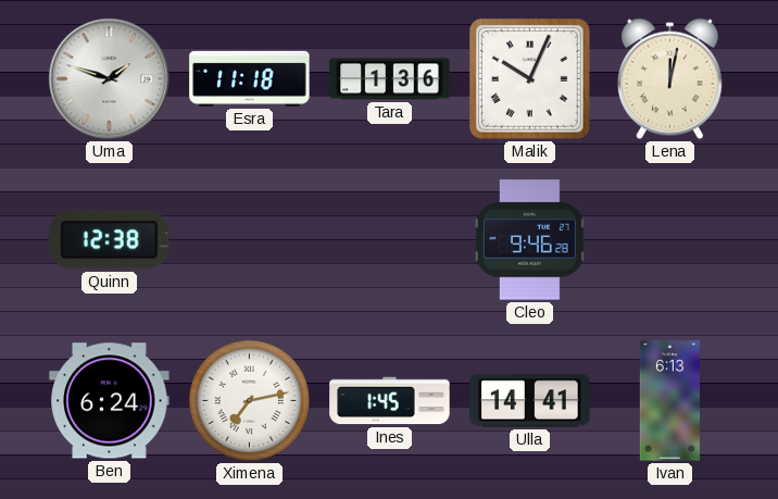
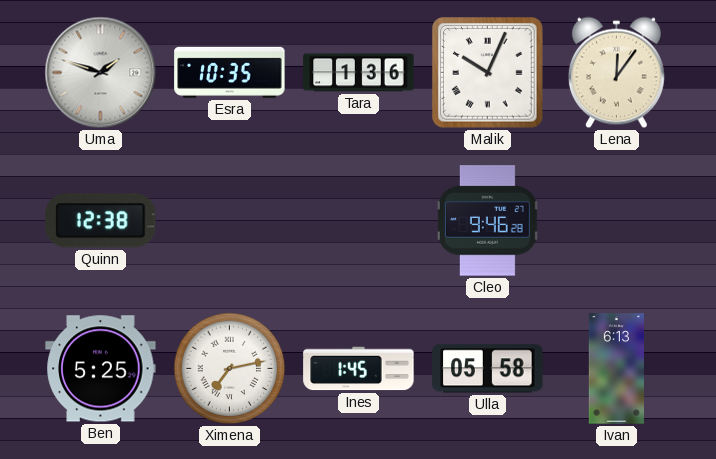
Esra: 11:18 -> 10:35 (230, 72)
Lena: 12:02 -> 12:06 (616, 73)
Ben: 6:24 -> 5:25 (101, 369)
Ulla: 14:41 -> 05:58 (488, 369)
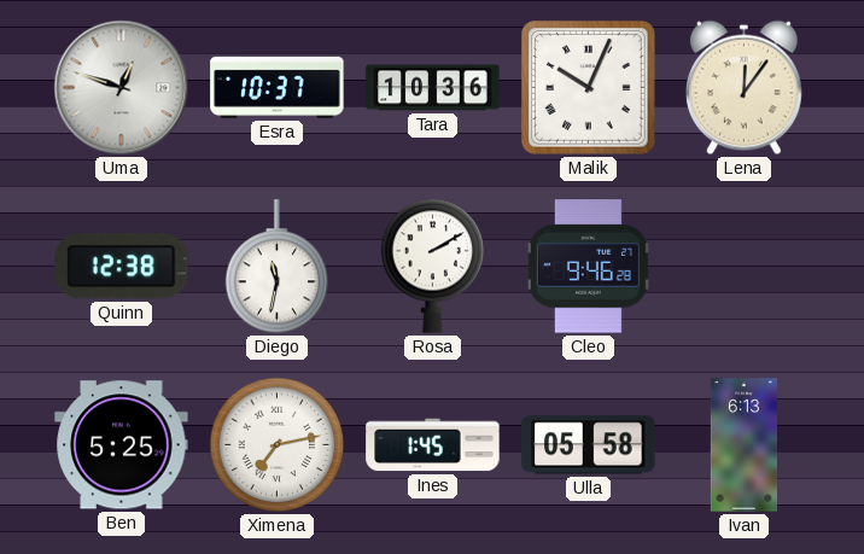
Uma: 1:48 -> 12:48 (122, 88)
Esra: 10:35 -> 10:37 (278, 87)
Tara: 1:36 -> 10:36 (433, 88)
Diego: none -> 11:32 (278, 267)
Rosa: none -> 2:10 (433, 266)
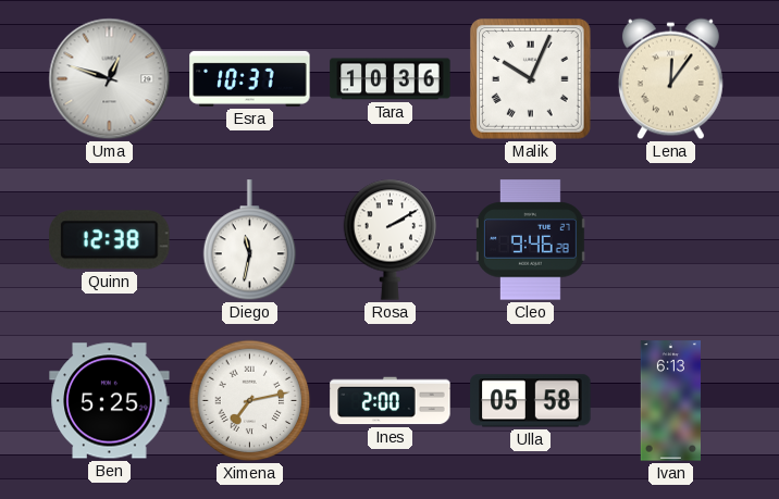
Ines: 1:45 -> 2:00 (391, 401)
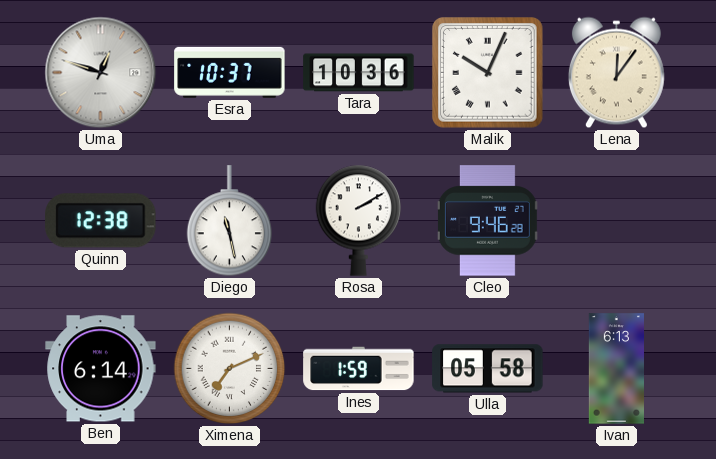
Diego: 11:32 -> 11:28 (230, 221)
Ben: 5:25 -> 6:14 (101, 369)
Ximena: 7:13 -> 7:11 (230, 369)
Ines: 2:00 -> 1:59 (359, 369)
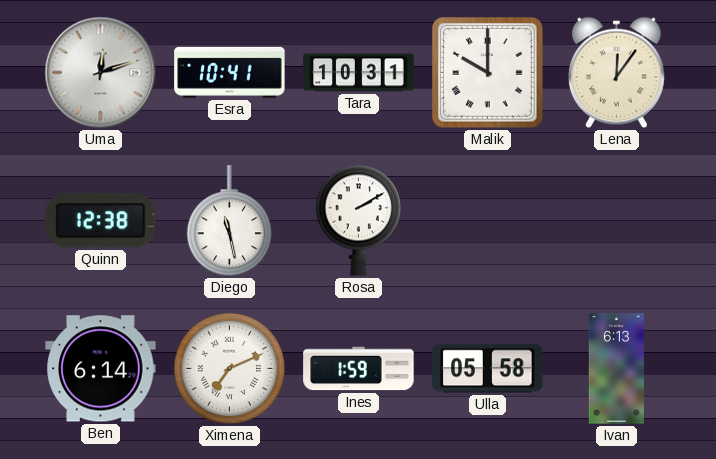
Uma: 12:48 -> 12:12 (101, 73)
Esra: 10:37 -> 10:41 (230, 72)
Tara: 10:36 -> 10:31 (359, 73)
Malik: 10:04 -> 10:00 (488, 73)
Cleo: 9:46 -> none (487, 221)
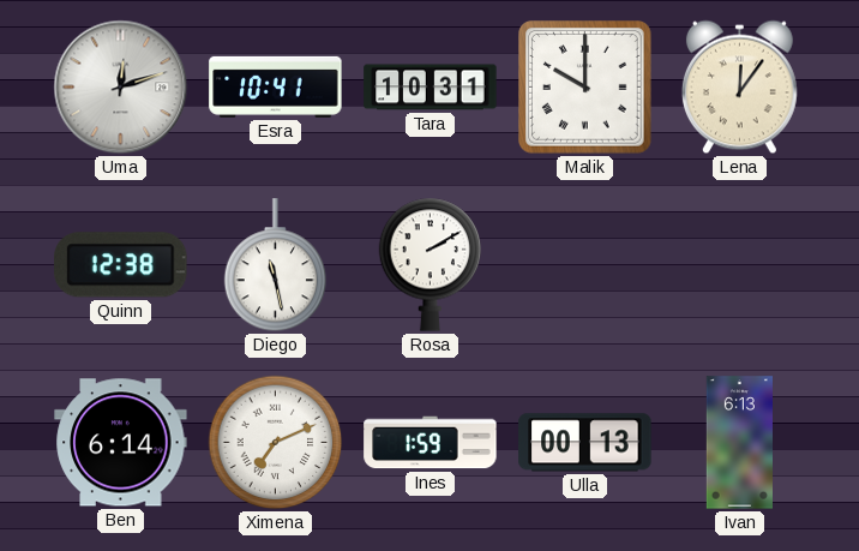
Ulla: 05:58 -> 00:13 (585, 443)
